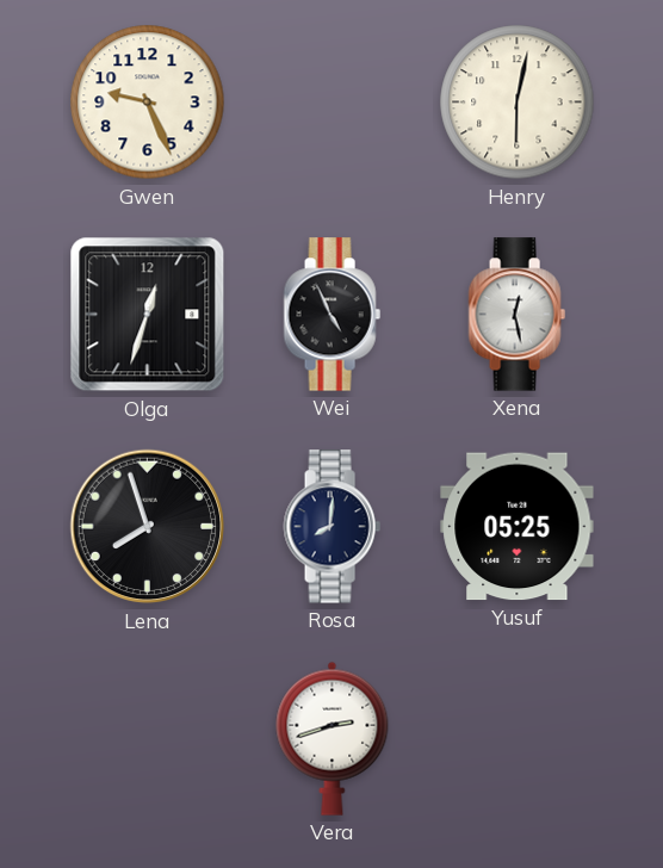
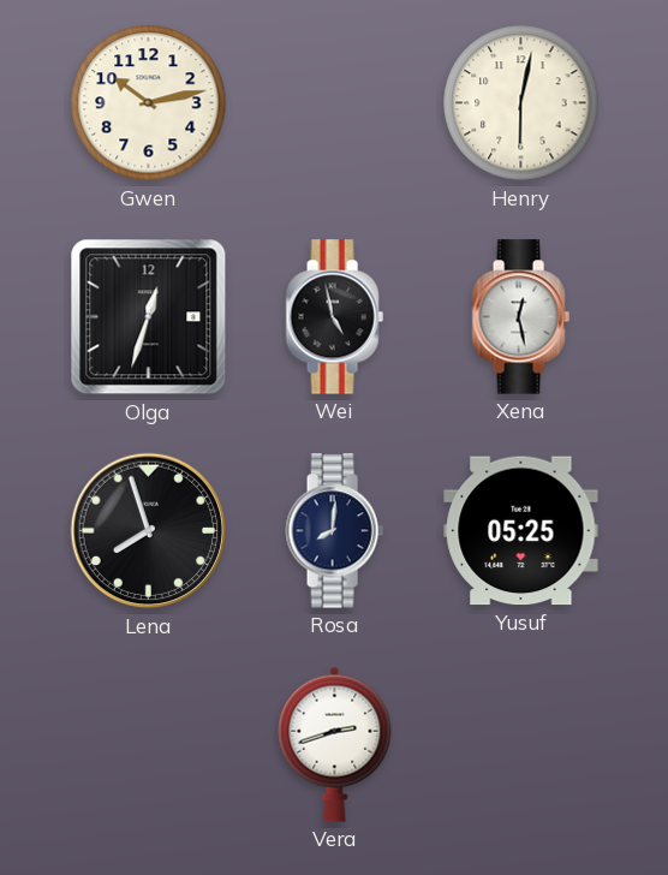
Gwen: 9:26 -> 10:13 (149, 103)
Wei: 4:56 -> 4:58 (334, 317)
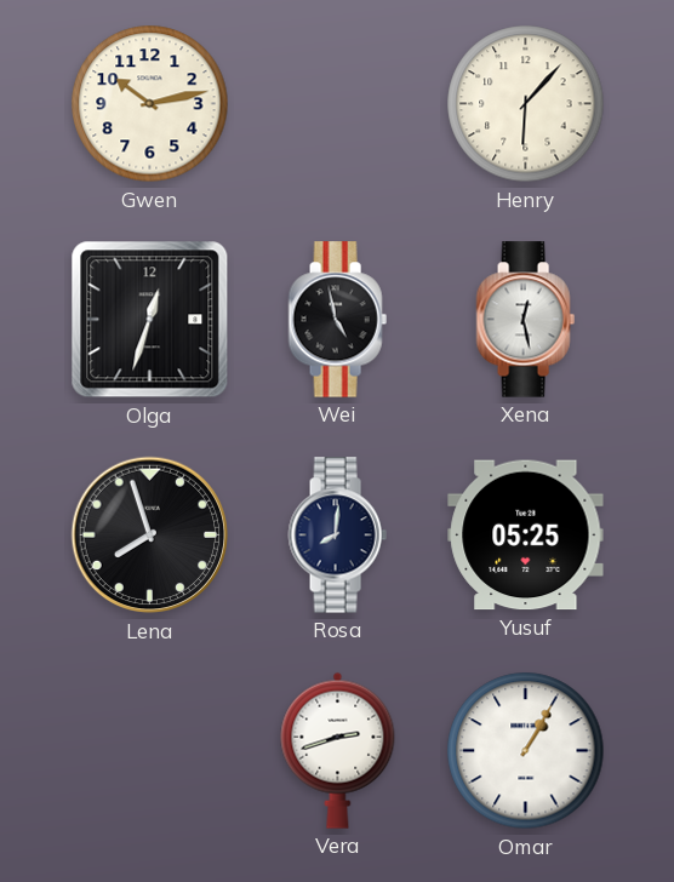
Henry: 6:02 -> 6:07 (526, 104)
Omar: none -> 1:05 (526, 751)
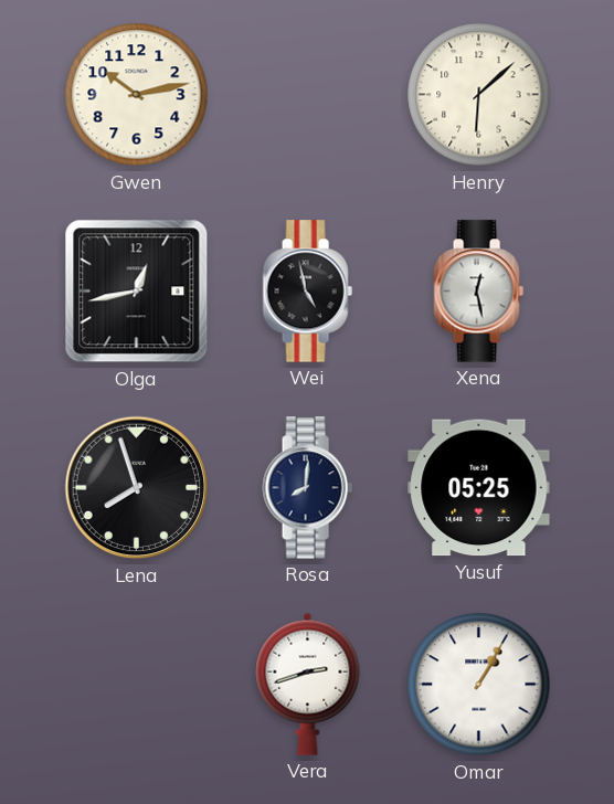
Henry: 6:07 -> 6:08 (479, 95)
Olga: 12:33 -> 12:43 (137, 292)
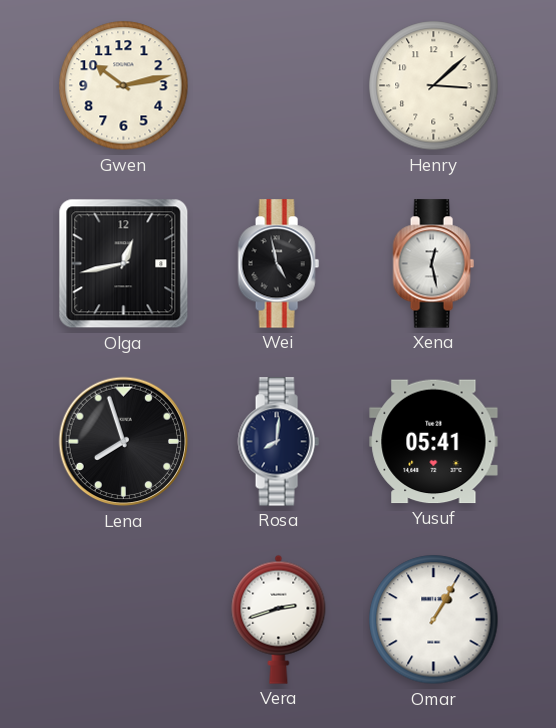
Henry: 6:08 -> 3:08 (434, 86)
Yusuf: 05:25 -> 05:41 (434, 442)
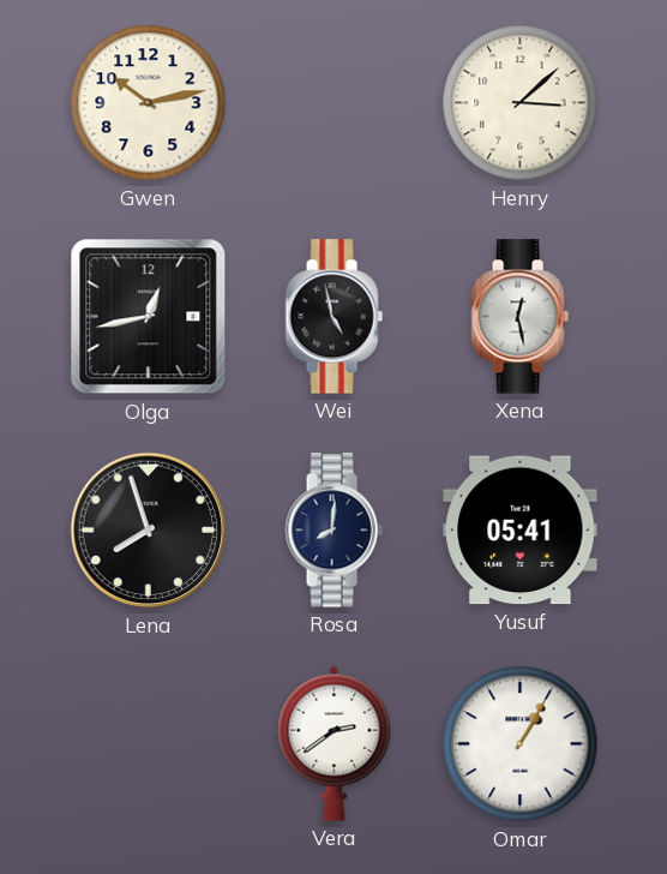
Vera: 2:42 -> 2:39 (335, 743)
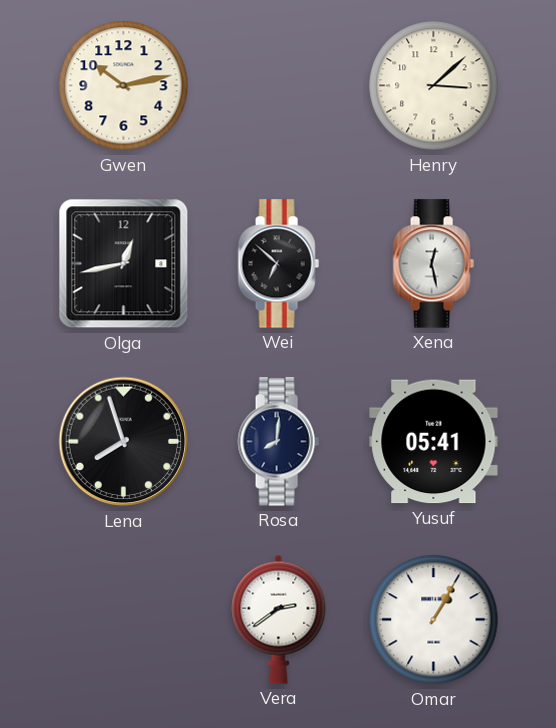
Wei: 4:58 -> 6:52 (278, 264)
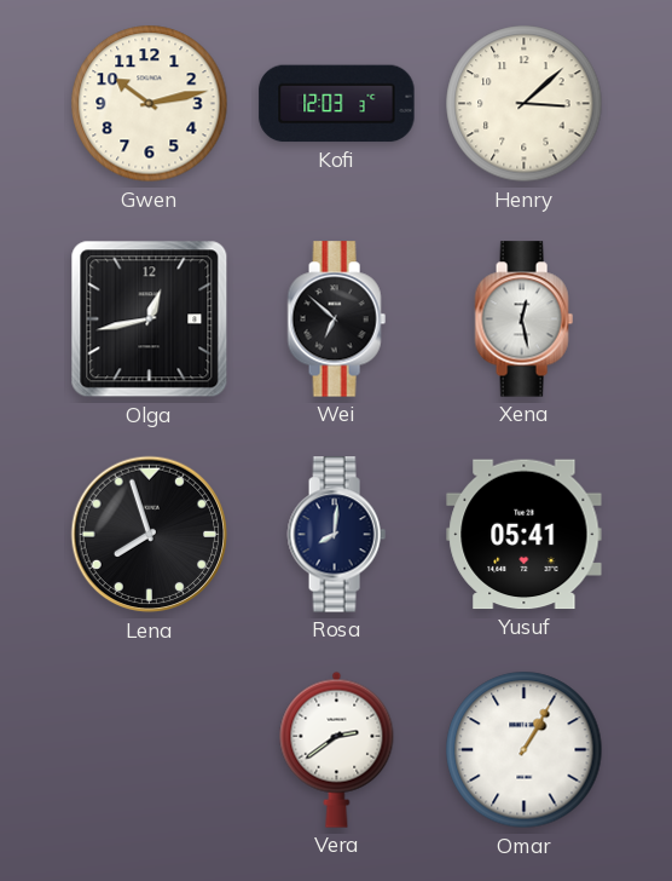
Kofi: none -> 12:03 (337, 104)
